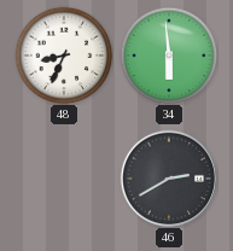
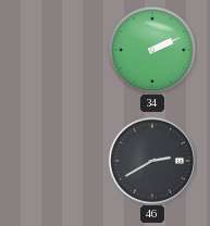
48: 8:34 -> none (64, 56)
34: 5:59 -> 2:11 (152, 50)
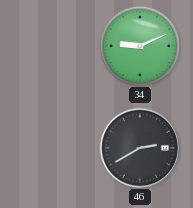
34: 2:11 -> 9:11 (140, 46)
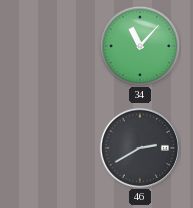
34: 9:11 -> 11:07 (140, 46)
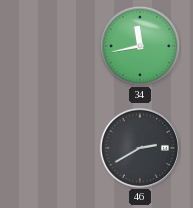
34: 11:07 -> 11:43 (140, 46)
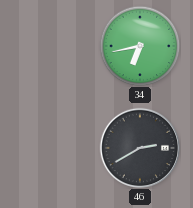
34: 11:43 -> 6:43 (140, 46)
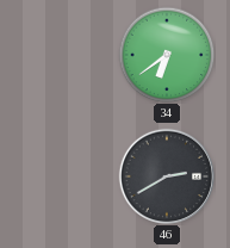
34: 6:43 -> 6:39 (167, 55)
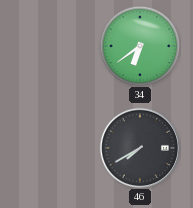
46: 2:40 -> 7:40 (139, 147)
